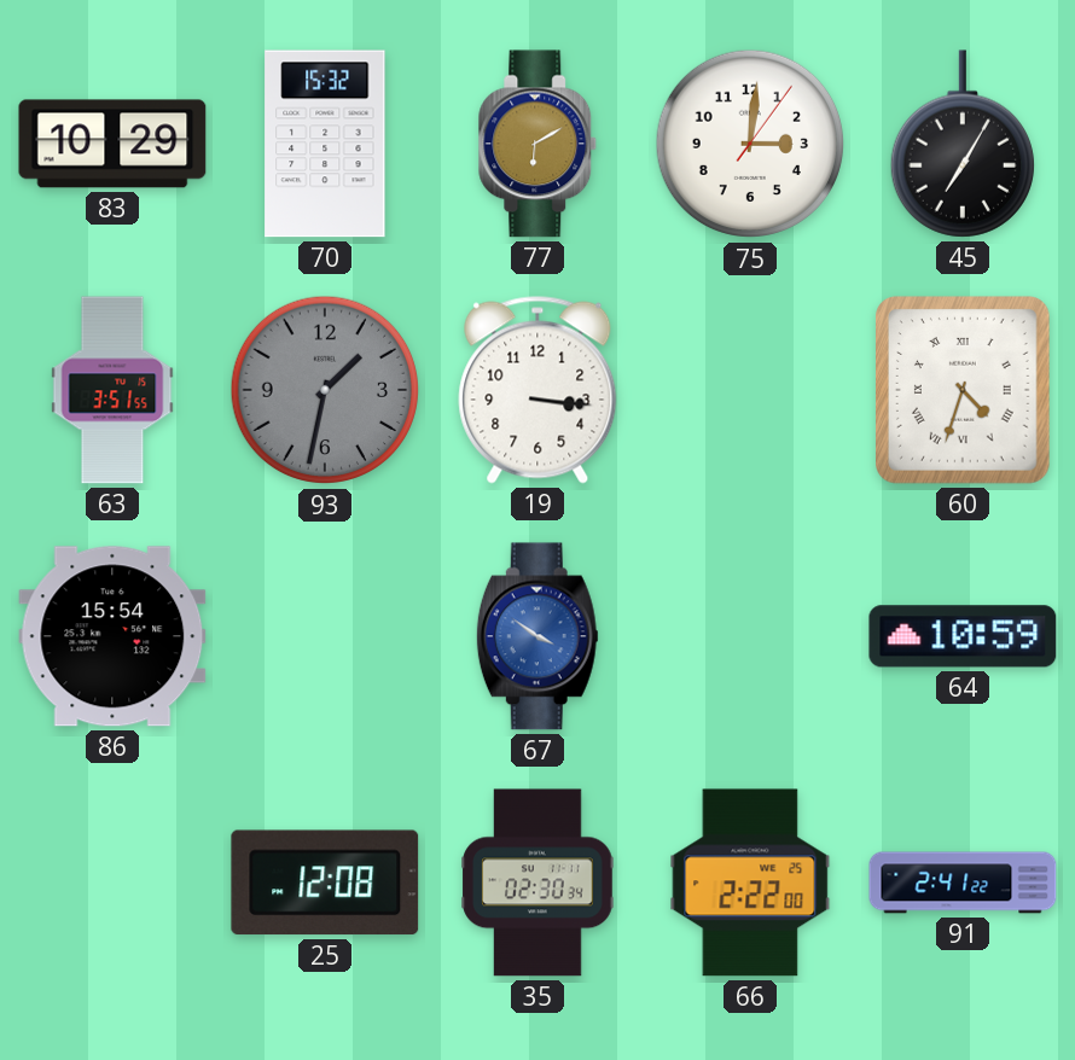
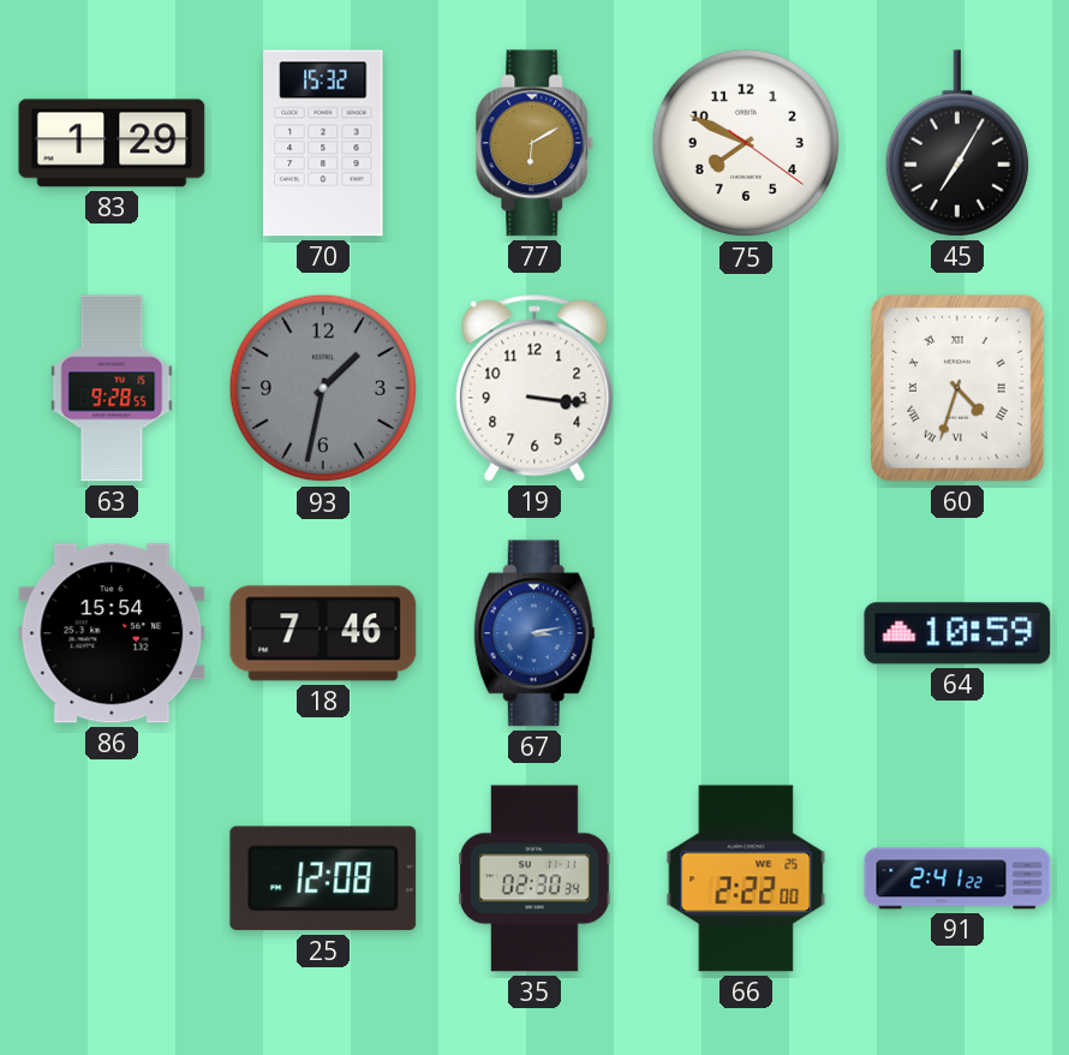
83: 10:29 -> 1:29 (112, 143)
75: 3:01 -> 7:49 (746, 143)
63: 3:51 -> 9:28 (112, 388)
18: none -> 7:46 (323, 633)
67: 3:51 -> 3:13 (534, 633)
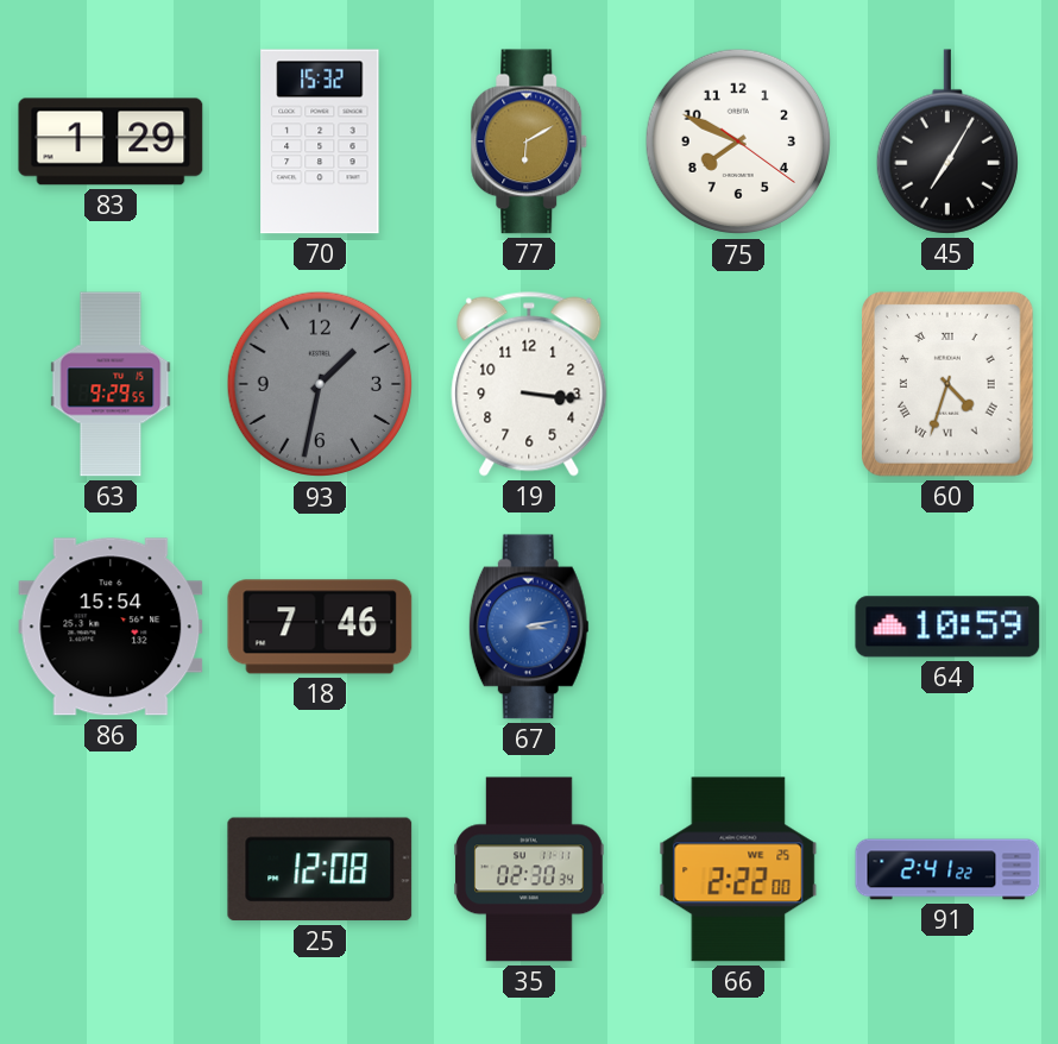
63: 9:28 -> 9:29 (111, 384)
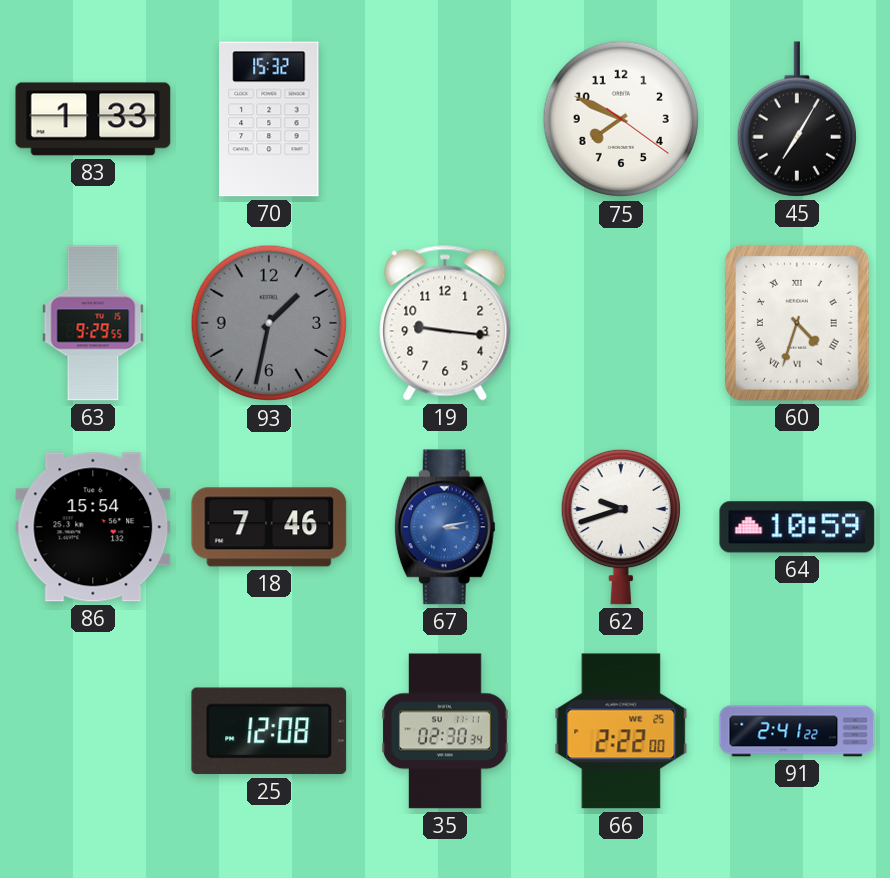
83: 1:29 -> 1:33 (93, 119)
77: 6:10 -> none (529, 141)
19: 3:16 -> 9:16 (445, 323)
62: none -> 9:42 (621, 527)
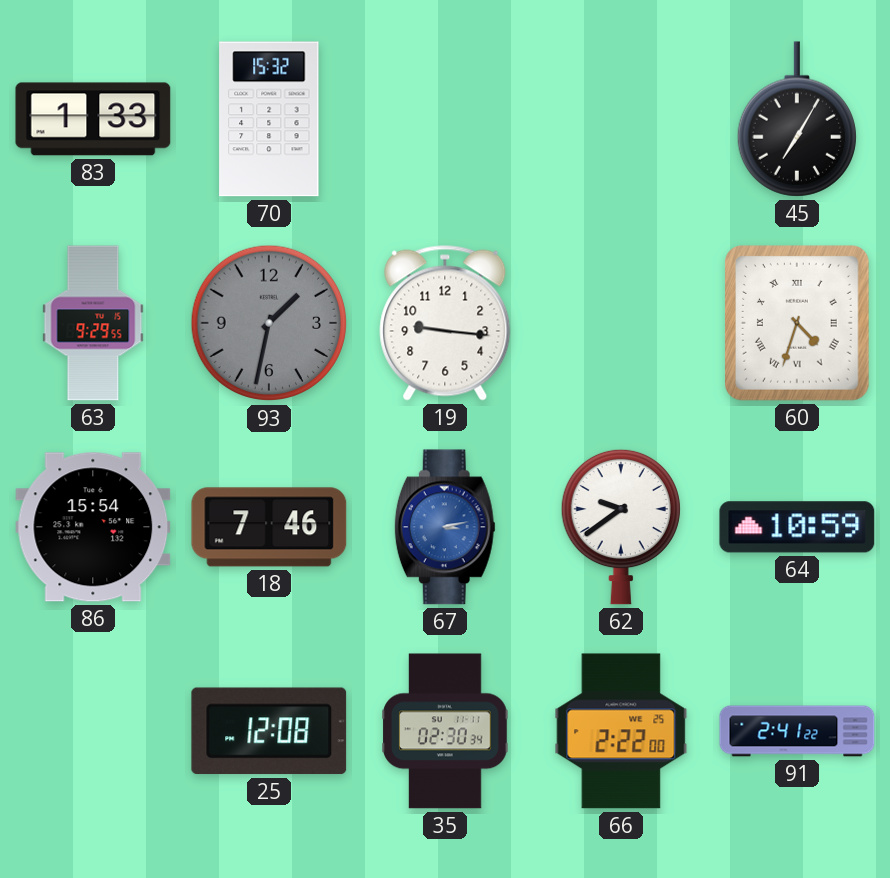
75: 7:49 -> none (621, 119)
62: 9:42 -> 9:39 (621, 527)
